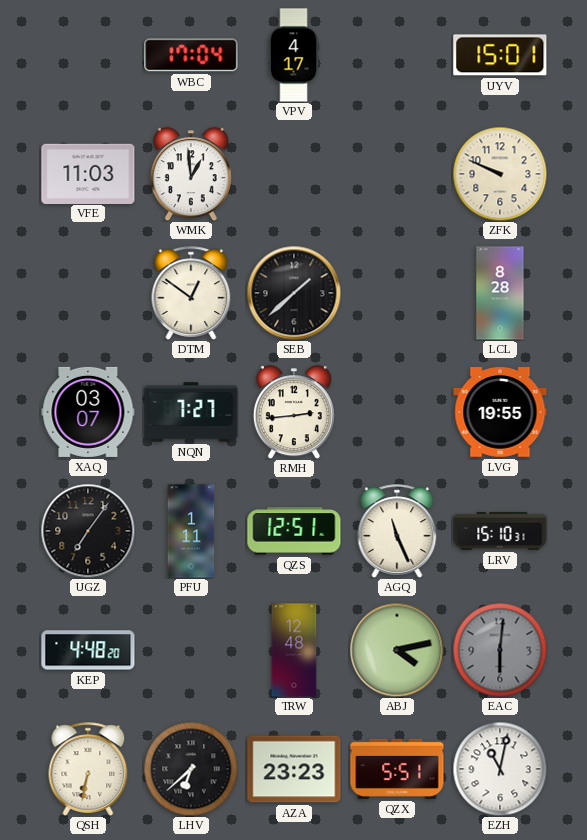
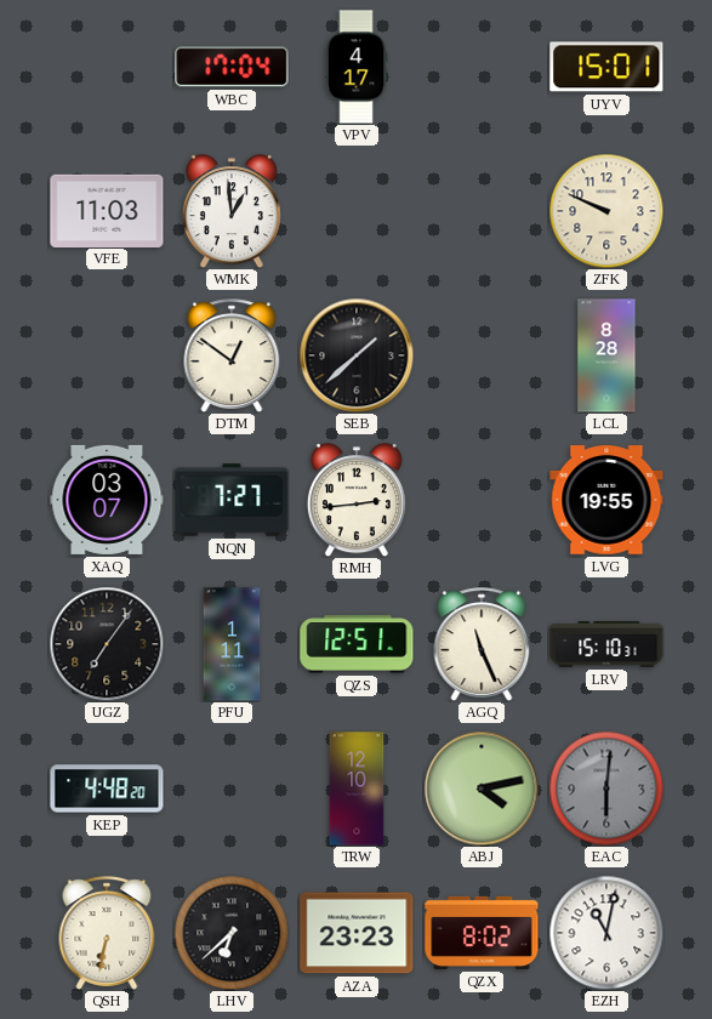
TRW: 12:48 -> 12:10 (357, 789)
QZX: 5:51 -> 8:02 (482, 933)
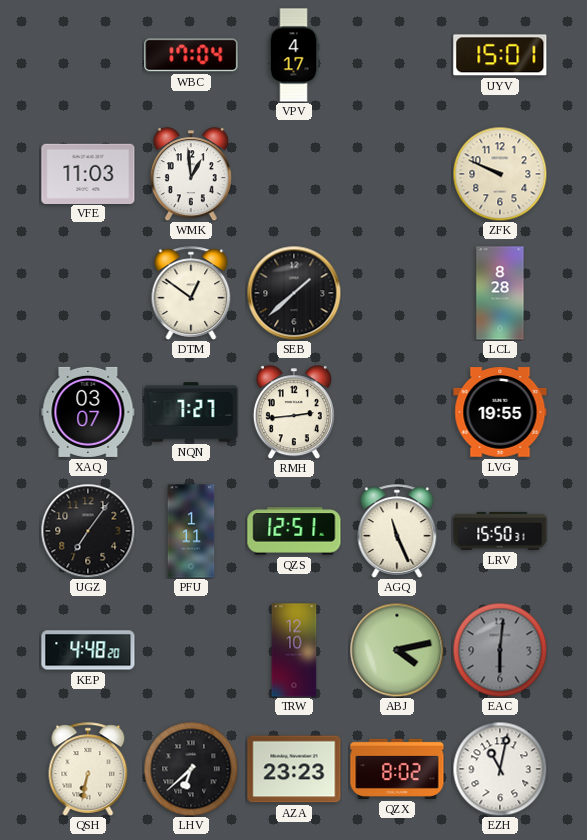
LRV: 15:10 -> 15:50 (500, 531)
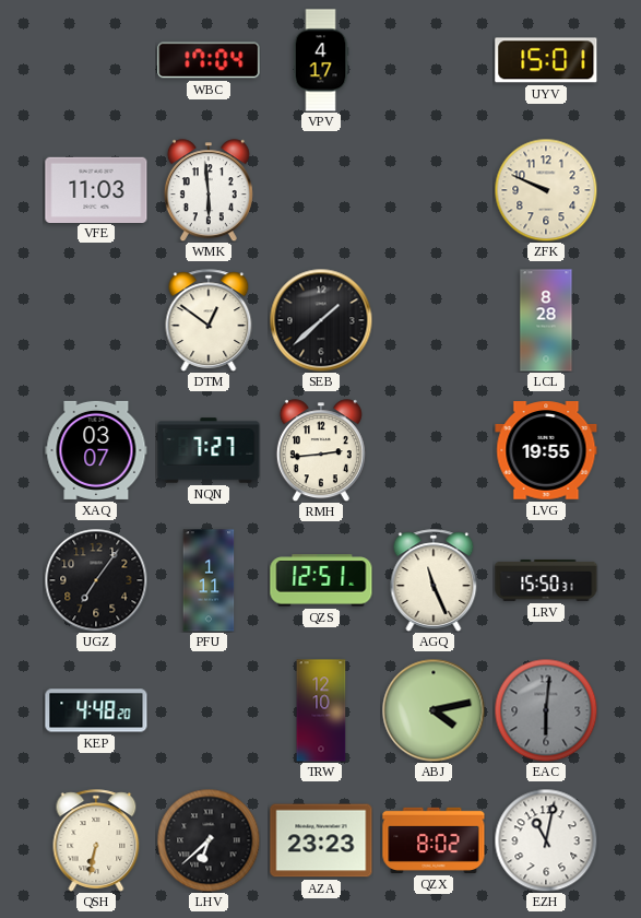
WMK: 12:59 -> 5:59 (209, 190)
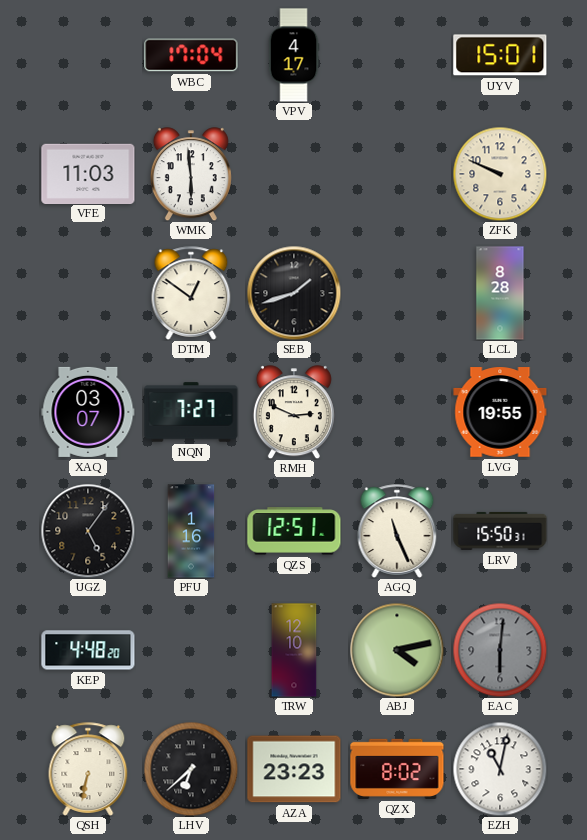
SEB: 1:38 -> 1:42 (294, 293)
RMH: 2:44 -> 2:49 (294, 412)
UGZ: 7:06 -> 5:06 (88, 531)
PFU: 1:11 -> 1:16 (191, 531)
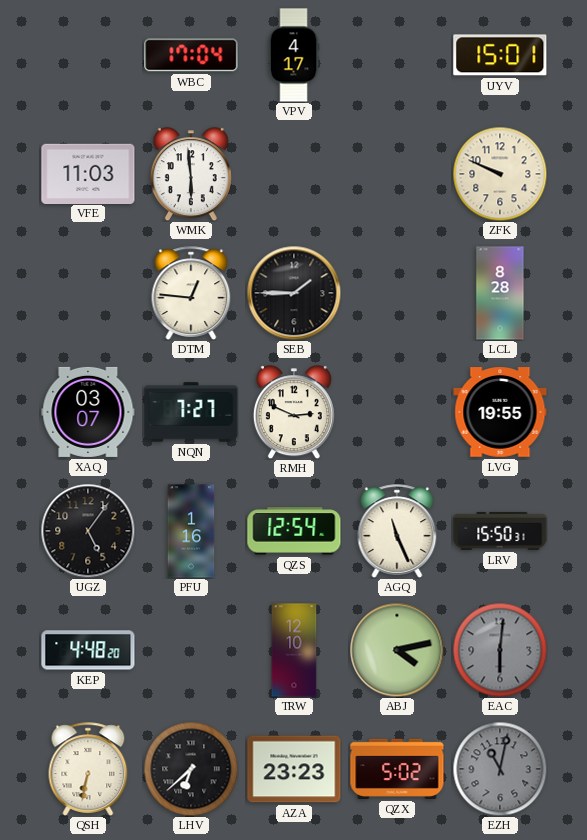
DTM: 12:51 -> 12:46 (191, 293)
SEB: 1:42 -> 1:45 (294, 293)
QZS: 12:51 -> 12:54 (294, 531)
QZX: 8:02 -> 5:02 (397, 769)
EZH dial: white -> grey (500, 769)
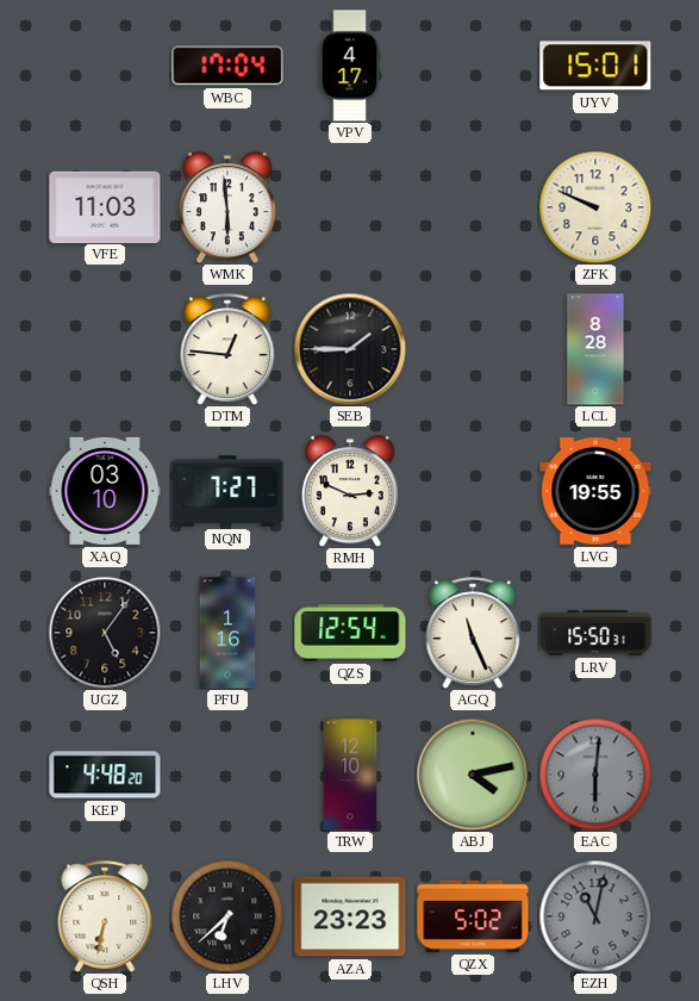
XAQ: 03:07 -> 03:10 (105, 491)
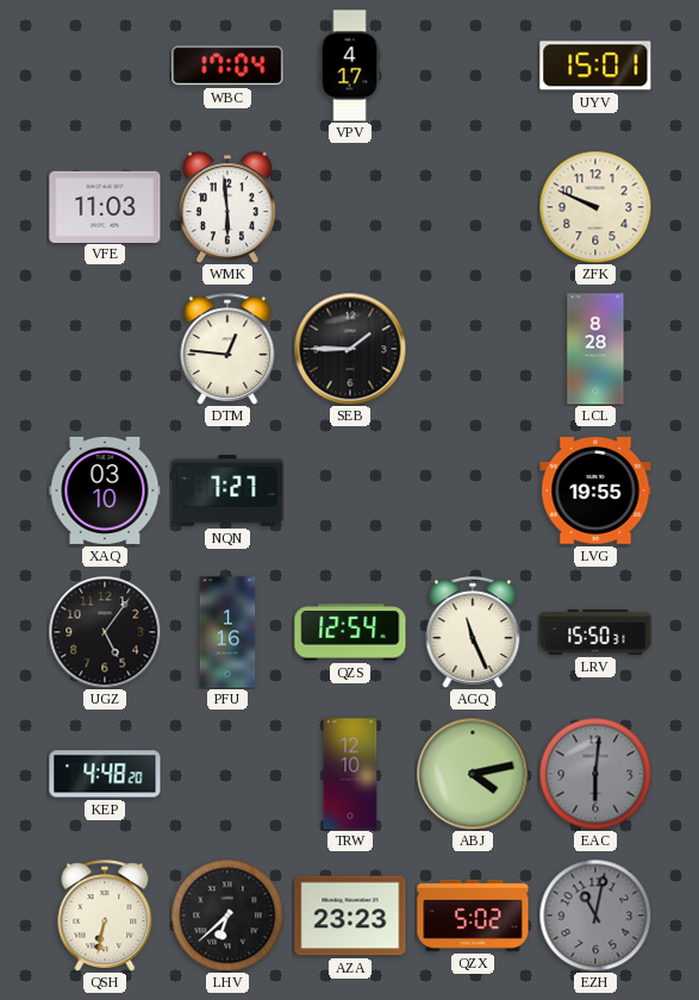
RMH: 2:49 -> none (350, 491)
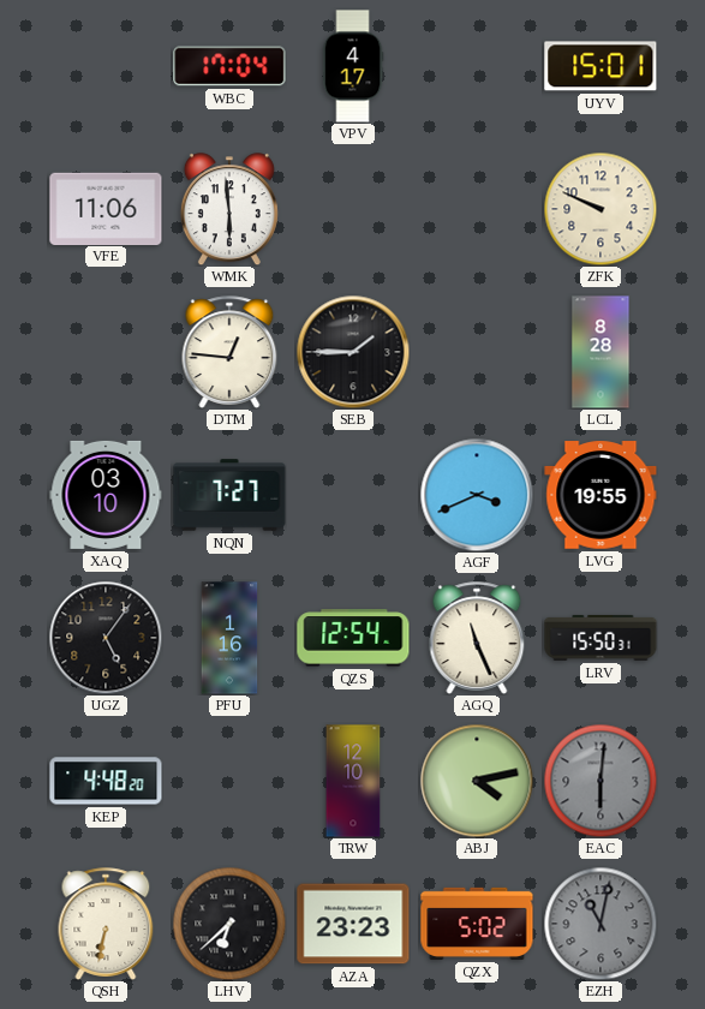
VFE: 11:03 -> 11:06 (106, 208)
AGF: none -> 3:41 (477, 495)
